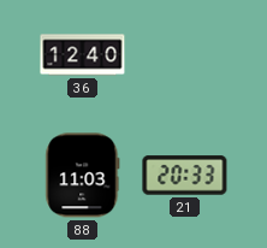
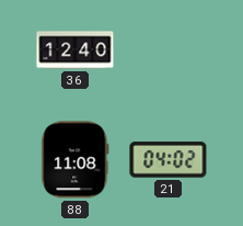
88: 11:03 -> 11:08 (76, 160)
21: 20:33 -> 04:02 (169, 160)
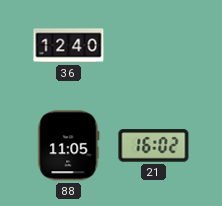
88: 11:08 -> 11:05 (69, 146)
21: 04:02 -> 16:02 (154, 146)
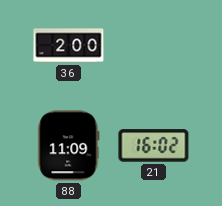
36: 12:40 -> 2:00 (69, 46)
88: 11:05 -> 11:09 (69, 146)
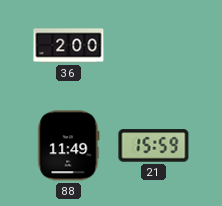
88: 11:09 -> 11:49 (69, 146)
21: 16:02 -> 15:59 (154, 146)
